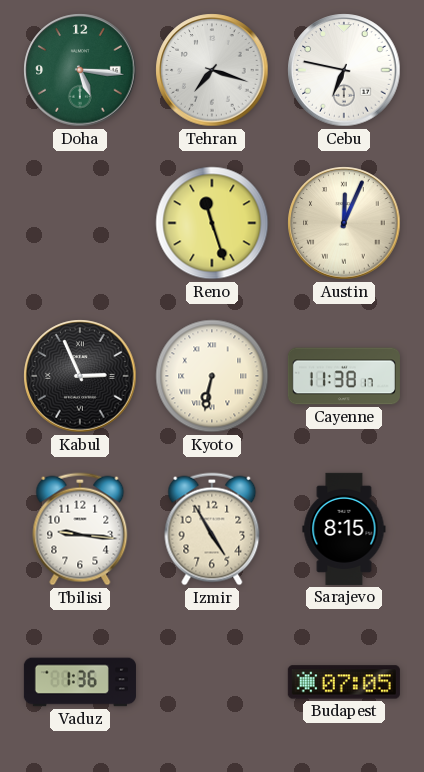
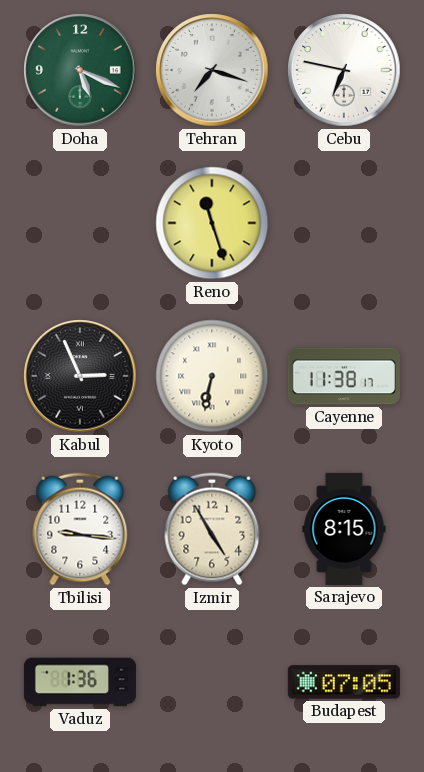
Doha: 5:16 -> 5:19 (80, 70)
Austin: 12:04 -> none (344, 223)
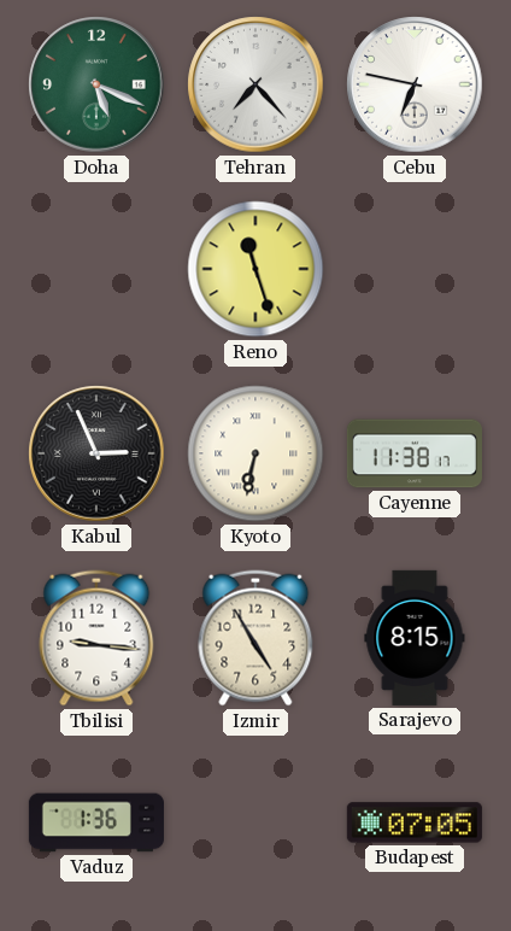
Tehran: 7:18 -> 7:23 (255, 84)
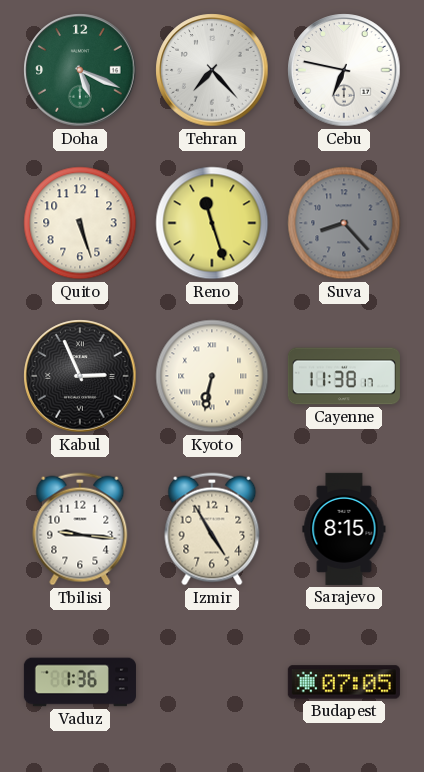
Quito: none -> 5:27 (80, 223)
Suva: none -> 8:23 (344, 223)
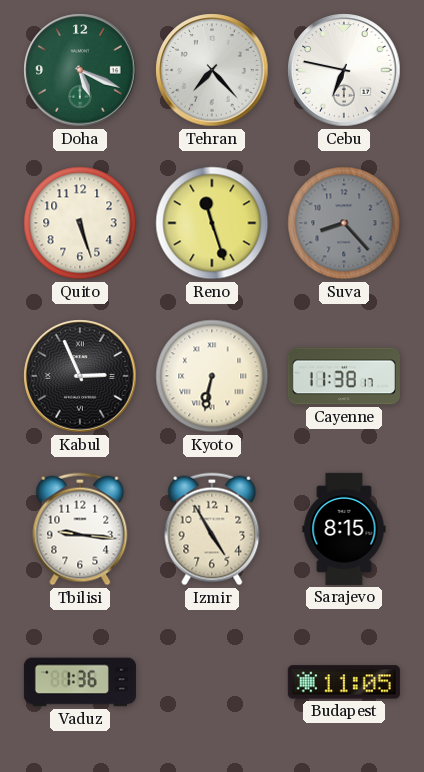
Budapest: 07:05 -> 11:05 (344, 682)
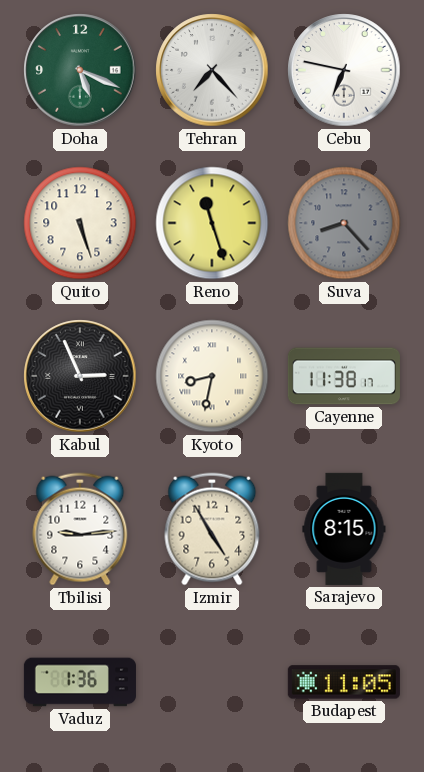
Kyoto: 6:32 -> 8:32 (212, 376)
Tbilisi: 9:16 -> 9:14 (80, 529)
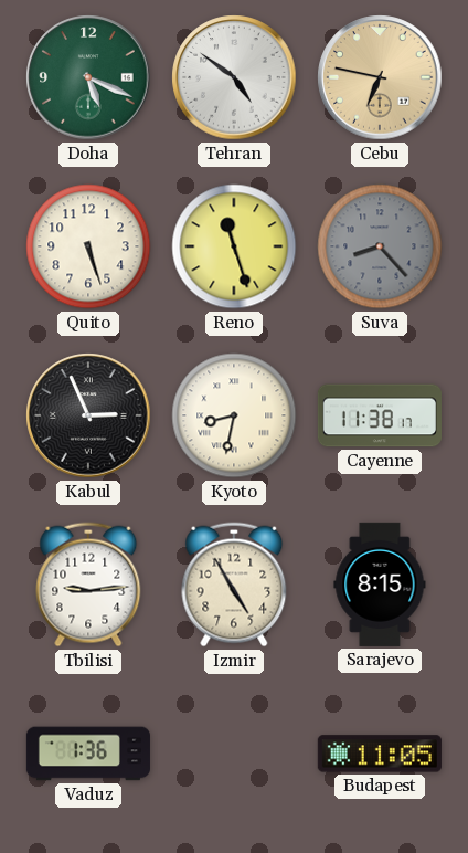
Tehran: 7:23 -> 4:51 (234, 77)
Cebu dial: white -> champagne (380, 77)
